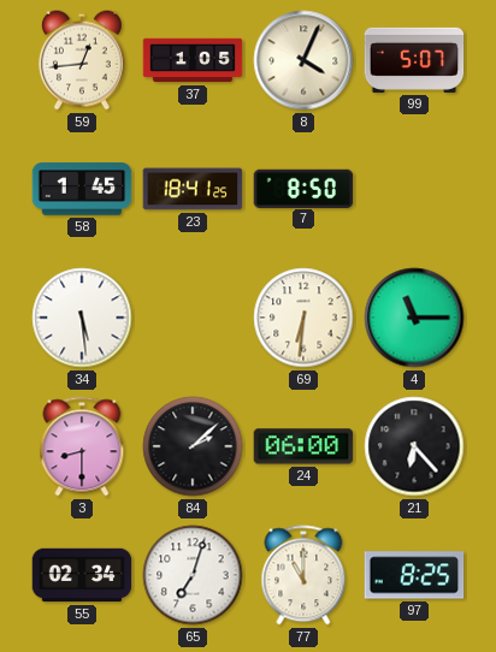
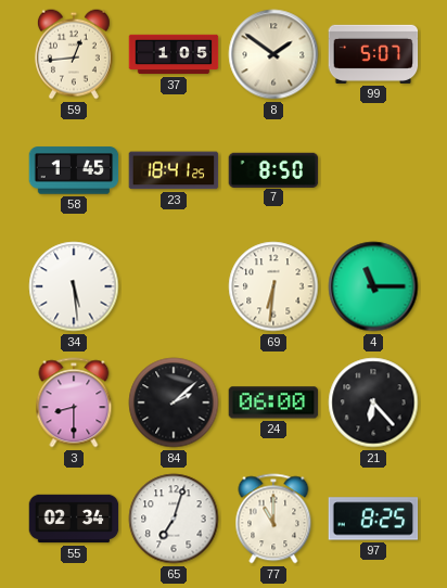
8: 4:04 -> 1:51 (273, 54)
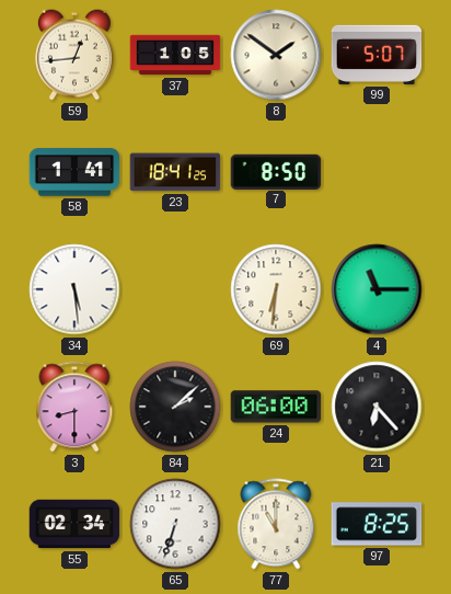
58: 1:45 -> 1:41 (74, 172)
65: 7:03 -> 6:33 (175, 524)
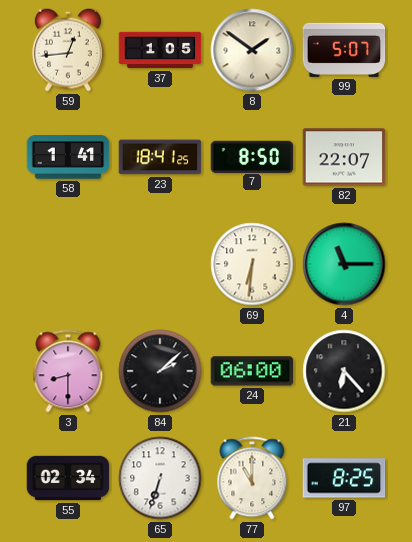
82: none -> 22:07 (344, 157)
34: 5:29 -> none (74, 289)
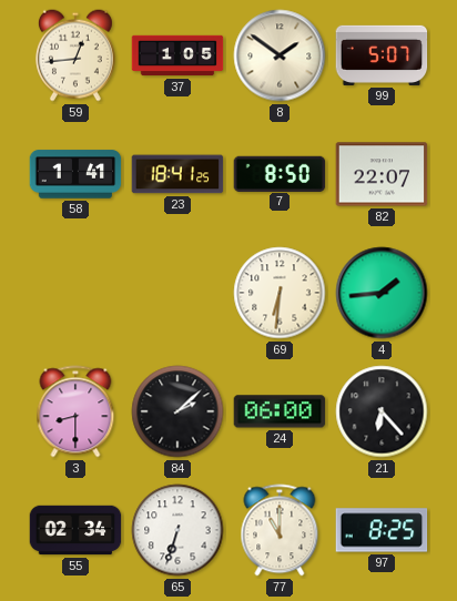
4: 11:15 -> 1:44 (382, 293)
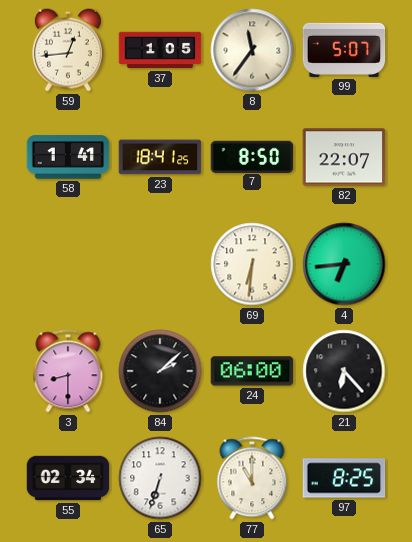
8: 1:51 -> 11:36 (252, 50)
4: 1:44 -> 6:44 (344, 264)
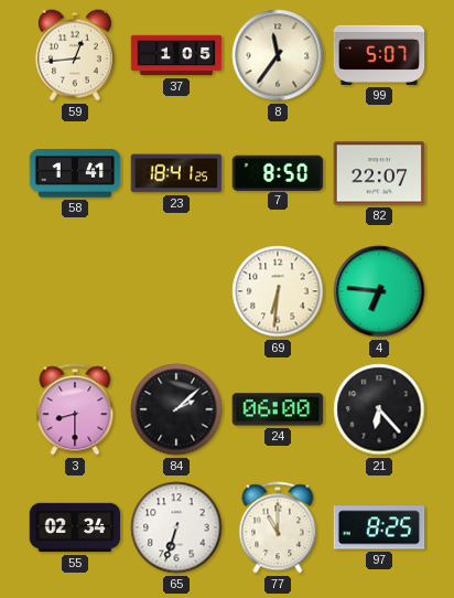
4: 6:44 -> 6:46 (379, 291)
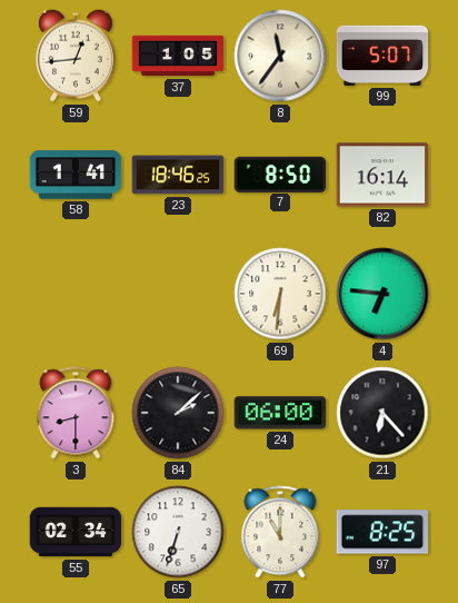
23: 18:41 -> 18:46 (178, 175)
82: 22:07 -> 16:14 (382, 175)
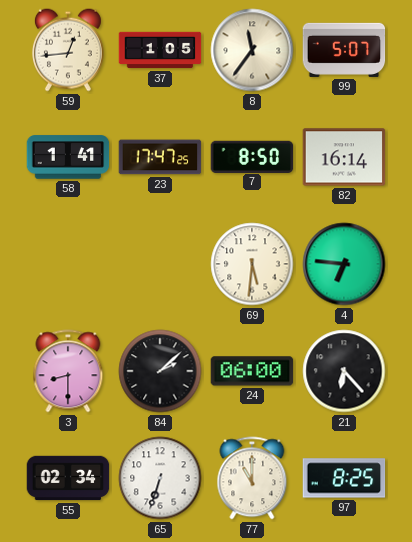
23: 18:46 -> 17:47 (160, 157)
69: 6:31 -> 5:31 (252, 264)
